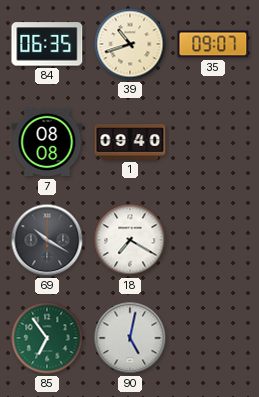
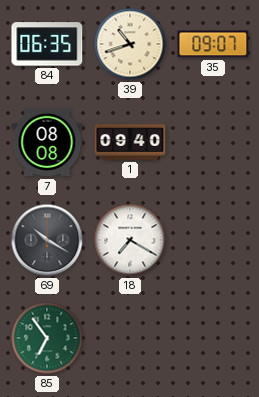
90: 5:02 -> none (130, 338)
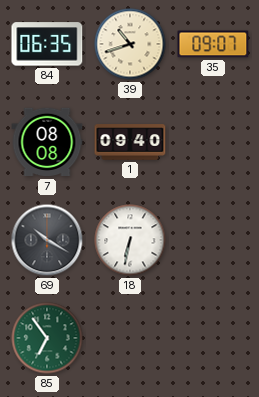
18: 7:20 -> 6:32 (130, 240)
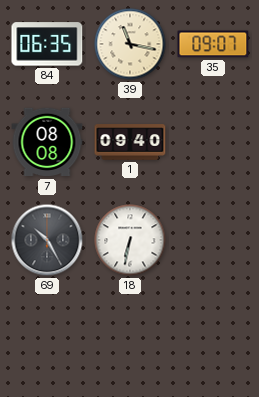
39: 10:42 -> 11:17 (130, 44)
69: 10:20 -> 10:25 (47, 240)
85: 6:54 -> none (47, 338)
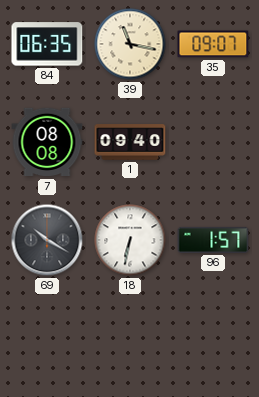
69: 10:25 -> 10:20 (47, 240)
96: none -> 1:57 (213, 240)
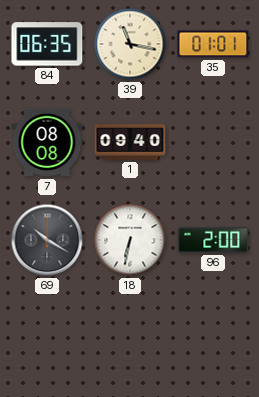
35: 09:07 -> 01:01 (213, 44)
96: 1:57 -> 2:00 (213, 240)
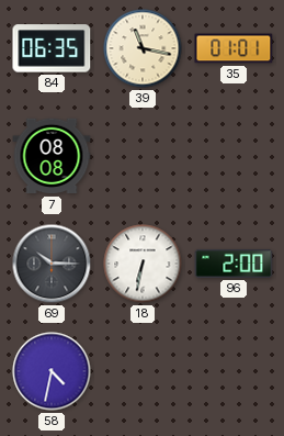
1: 09:40 -> none (130, 142)
69: 10:20 -> 10:15 (52, 264)
58: none -> 4:32 (52, 371)
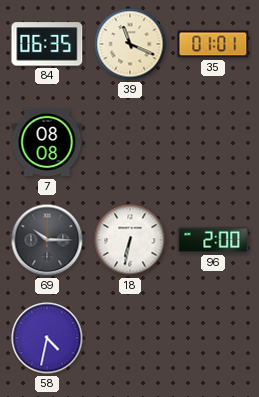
39: 11:17 -> 11:19 (130, 44)
